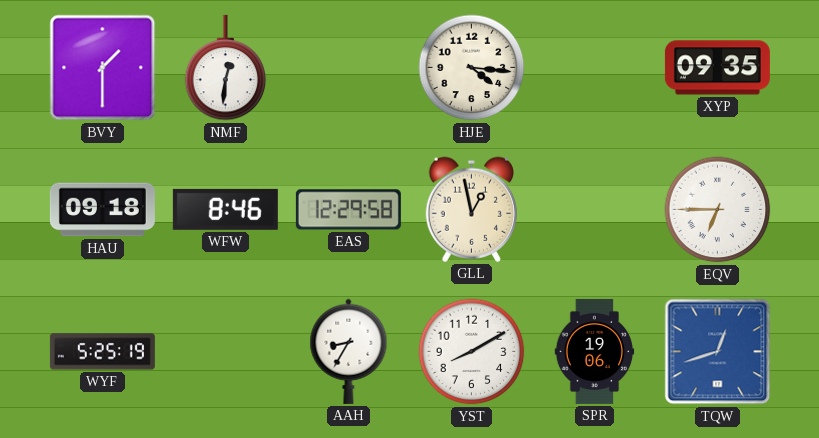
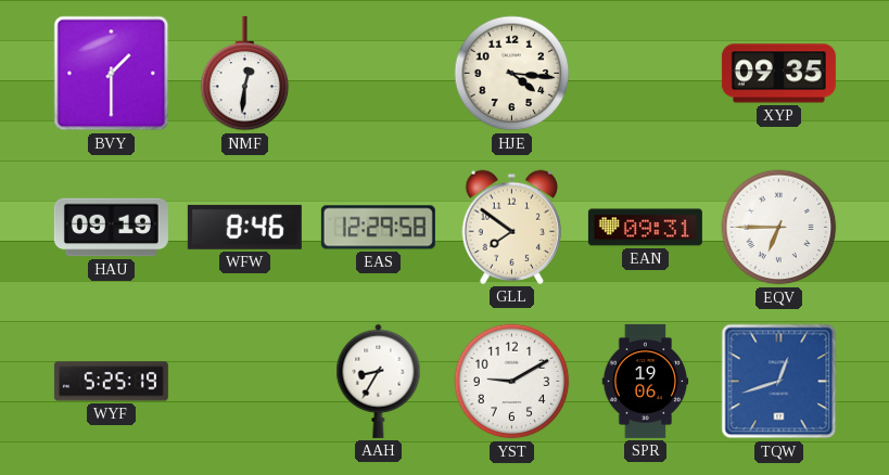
HAU: 09:18 -> 09:19 (111, 228)
GLL: 12:58 -> 7:51 (512, 227)
EAN: none -> 09:31 (645, 228)
YST: 8:10 -> 9:10 (512, 382)
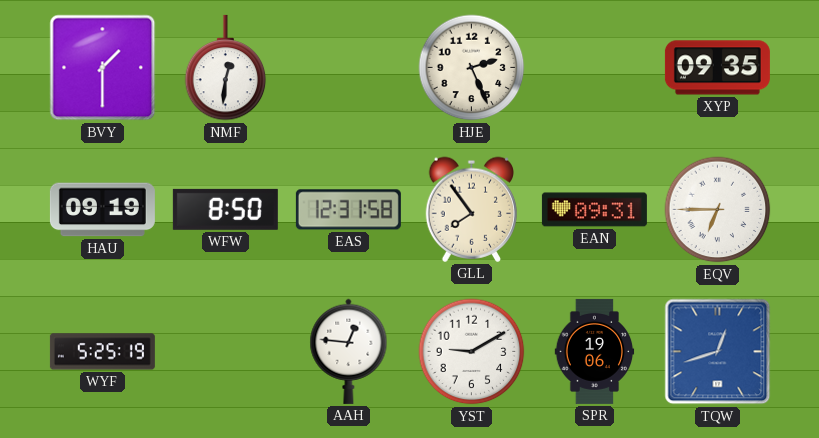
HJE: 4:16 -> 2:26 (472, 68)
WFW: 8:46 -> 8:50 (225, 209)
EAS: 12:29 -> 12:31 (348, 210)
GLL: 7:51 -> 7:54 (472, 209)
AAH: 8:35 -> 12:46 (349, 351)
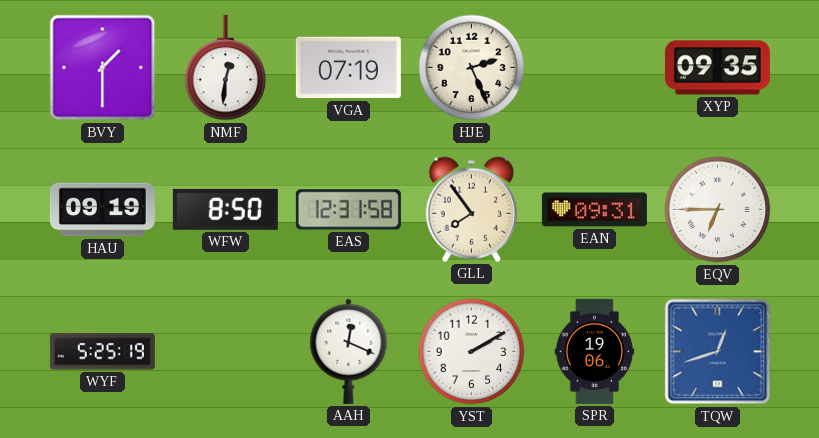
VGA: none -> 07:19 (348, 68)
AAH: 12:46 -> 12:19 (349, 351)
YST: 9:10 -> 2:10 (472, 352)
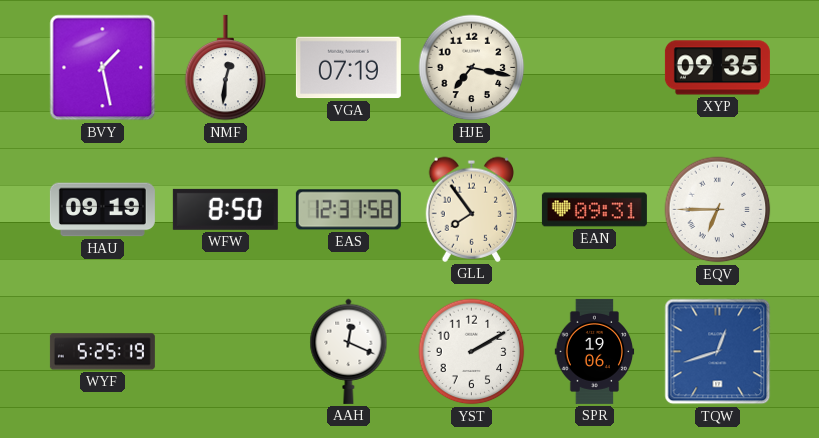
BVY: 1:30 -> 1:28 (103, 68)
HJE: 2:26 -> 7:17 (472, 68)
